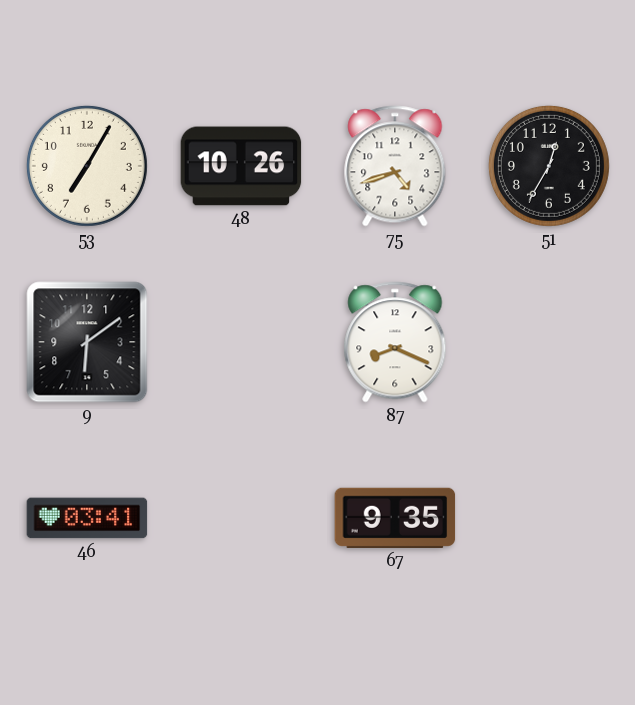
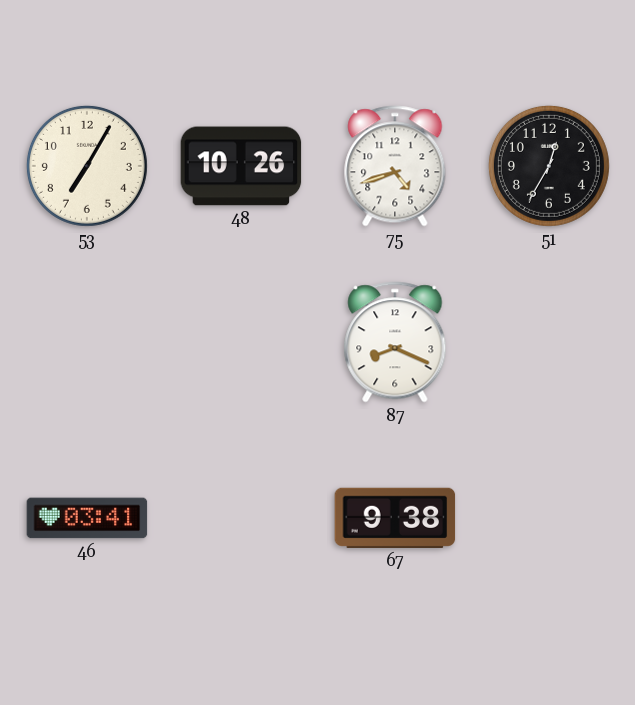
9: 6:09 -> none (87, 342)
67: 9:35 -> 9:38 (395, 518)
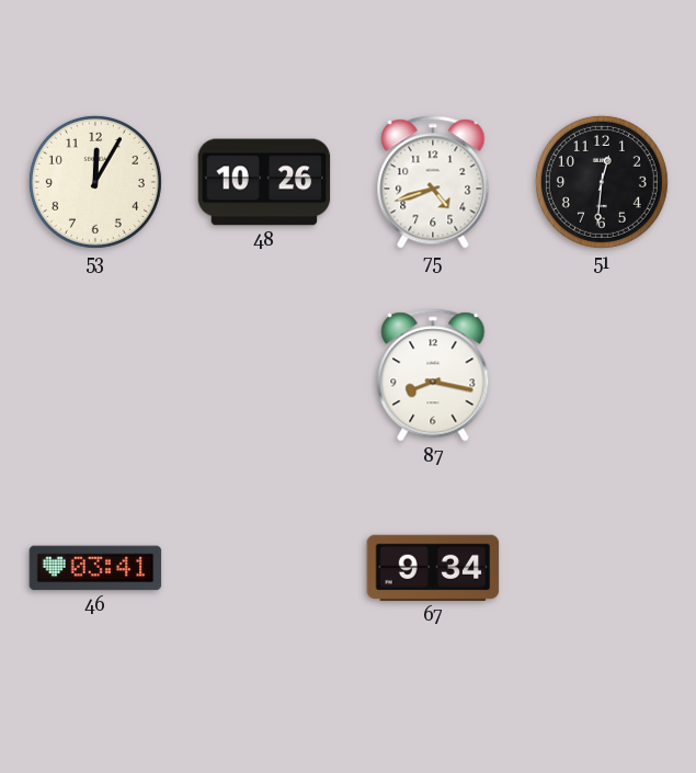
53: 7:05 -> 12:05 (95, 182)
51: 12:35 -> 12:31 (602, 182)
87: 8:19 -> 8:17 (433, 375)
67: 9:38 -> 9:34 (433, 568)
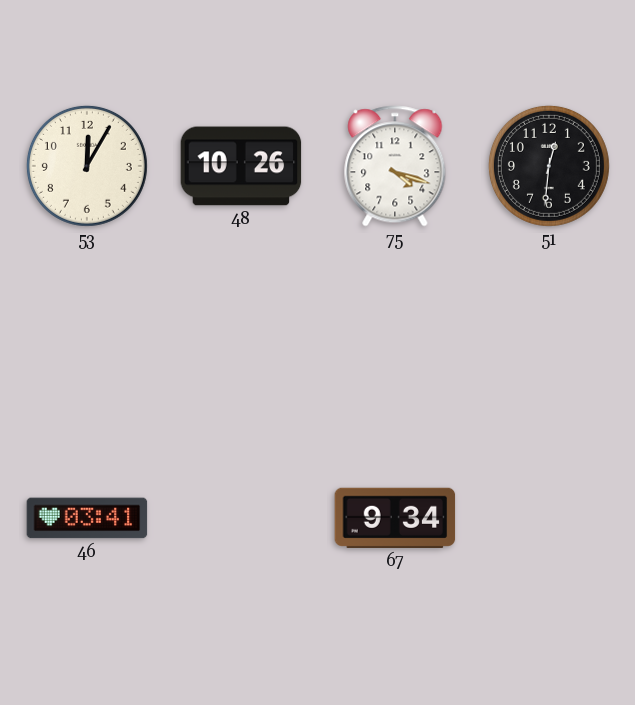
75: 4:42 -> 4:18 (395, 166)
87: 8:17 -> none (433, 375)
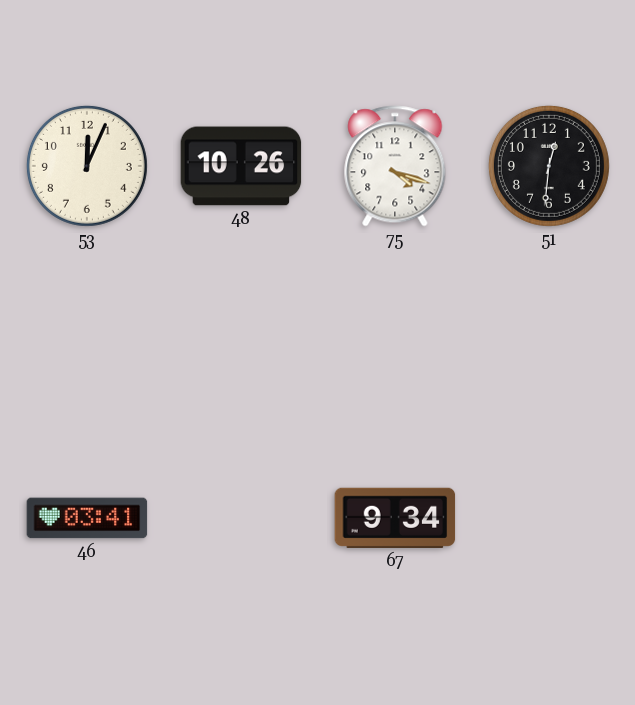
53: 12:05 -> 12:04 (87, 166)
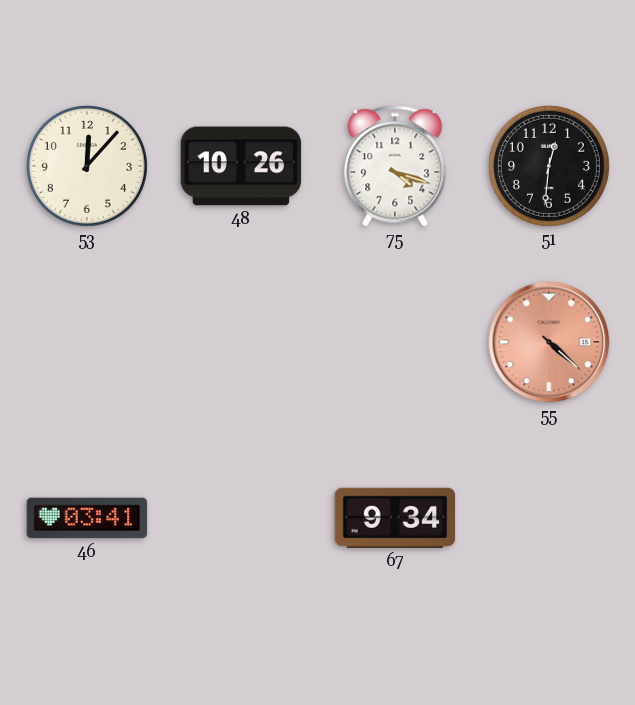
53: 12:04 -> 12:07 (87, 166)
55: none -> 4:22 (549, 342)
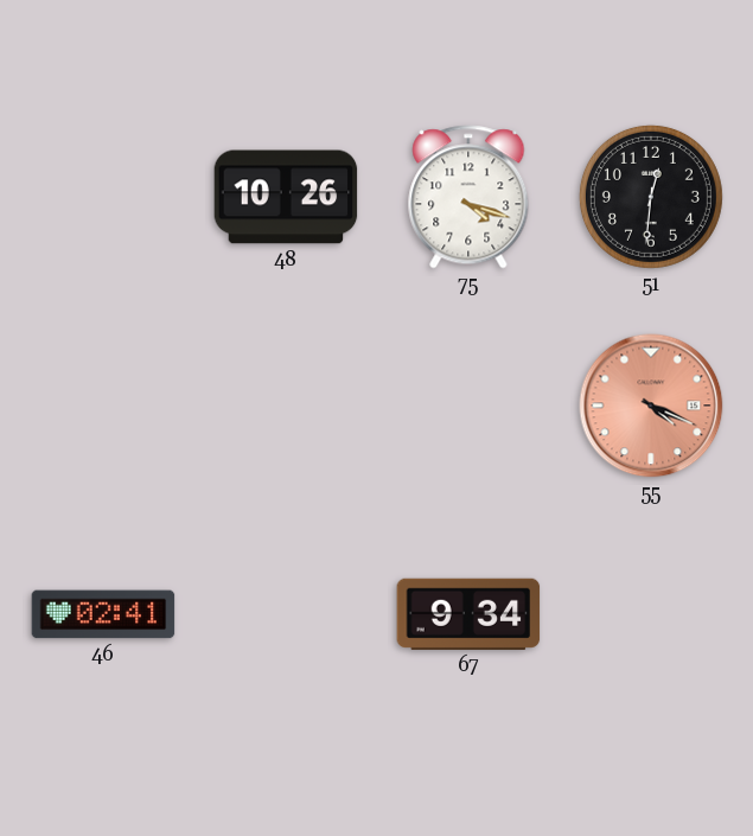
53: 12:07 -> none (87, 166)
55: 4:22 -> 4:19 (651, 406)
46: 03:41 -> 02:41 (103, 614)
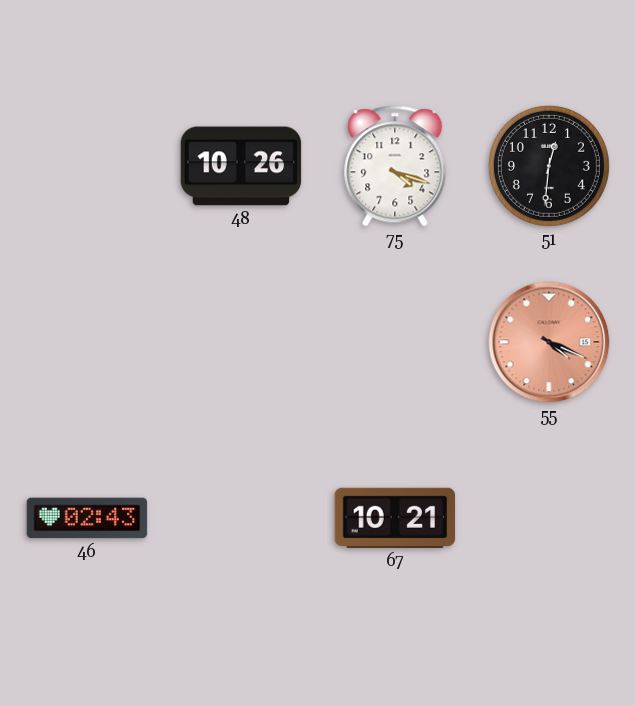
46: 02:41 -> 02:43 (87, 518)
67: 9:34 -> 10:21 (395, 518)
